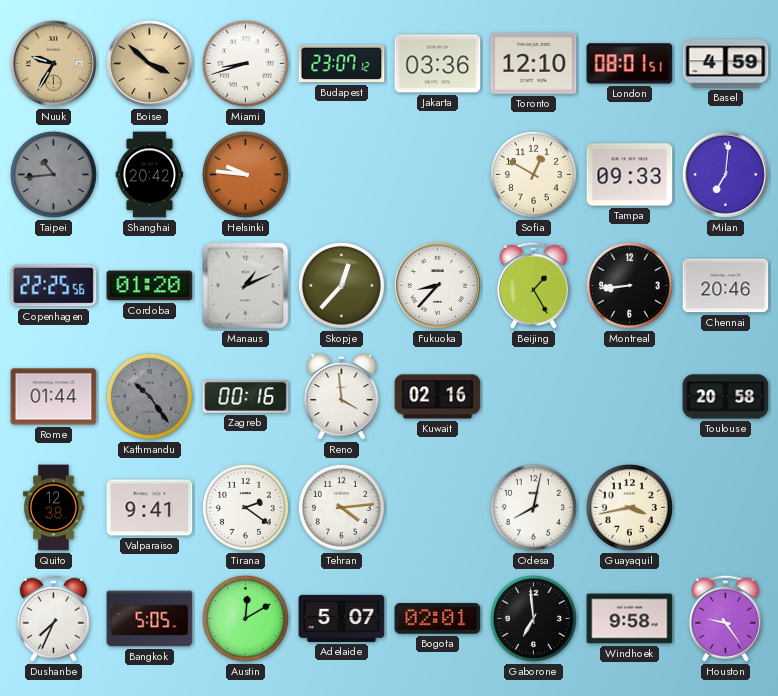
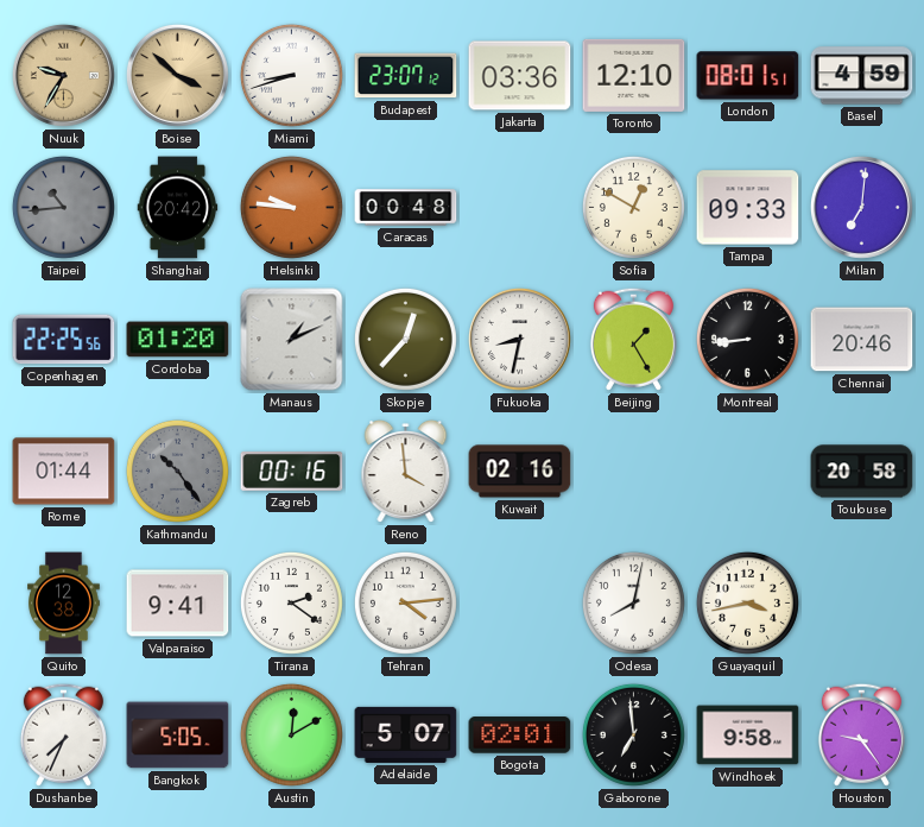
Caracas: none -> 00:48 (406, 208)
Fukuoka: 8:37 -> 8:32 (519, 339)
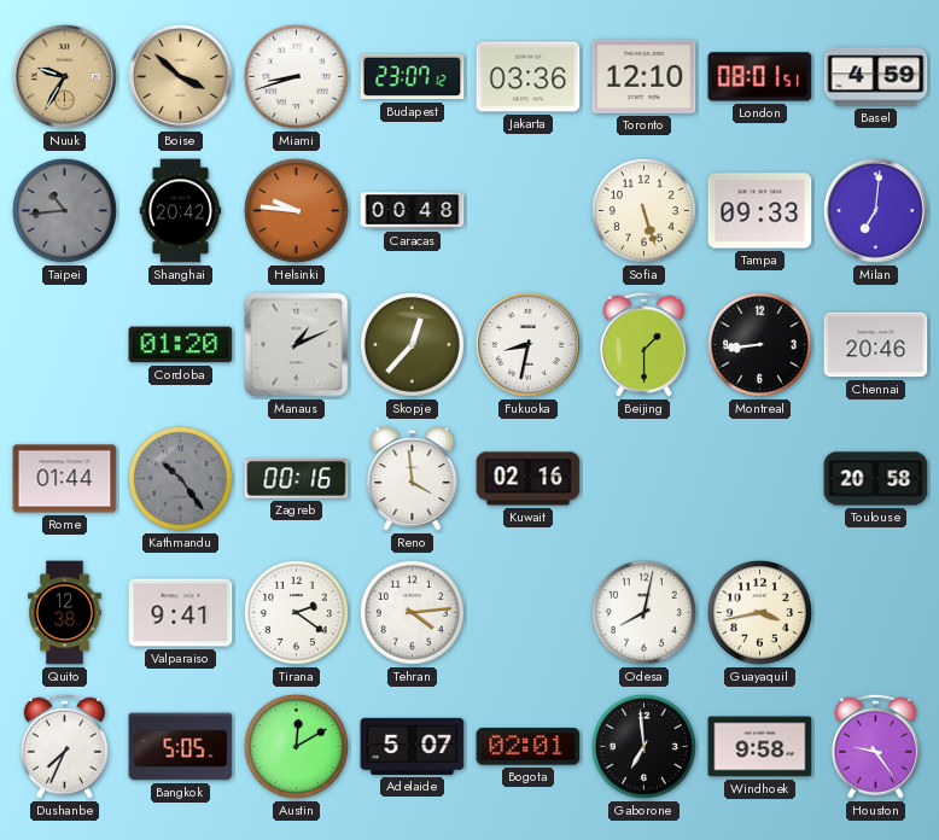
Sofia: 12:50 -> 5:27 (643, 210)
Copenhagen: 22:25 -> none (64, 340)
Beijing: 1:25 -> 1:30 (643, 344)
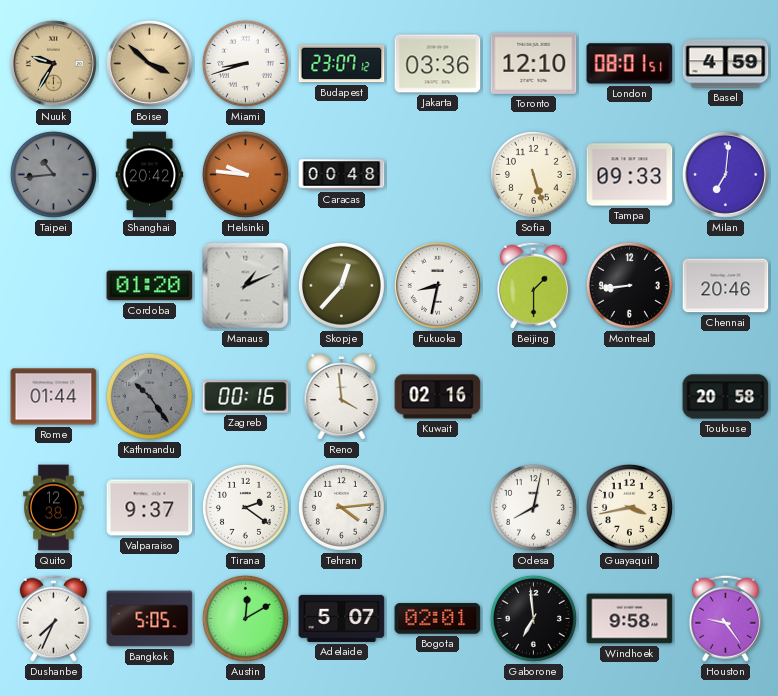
Valparaiso: 9:41 -> 9:37 (150, 508)
